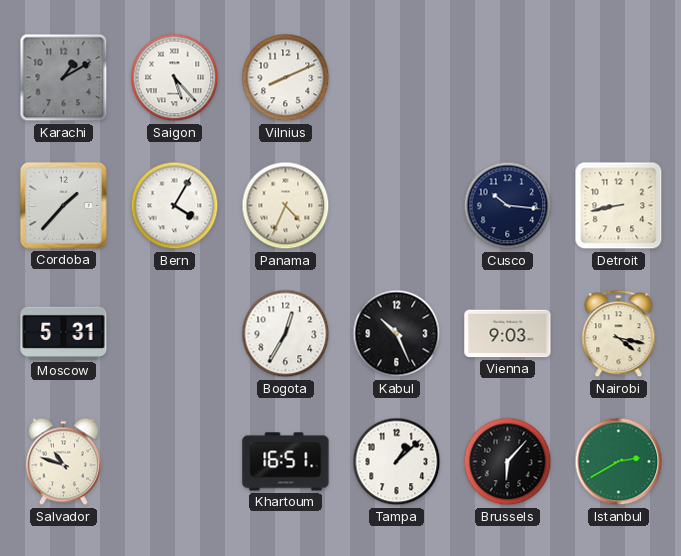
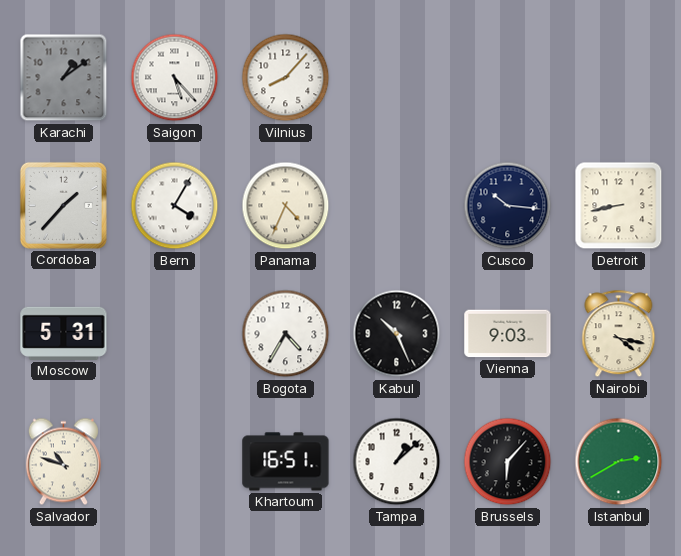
Karachi: 1:10 -> 1:09 (64, 78)
Vilnius: 8:11 -> 8:07 (286, 78)
Bogota: 12:35 -> 4:35 (286, 334)
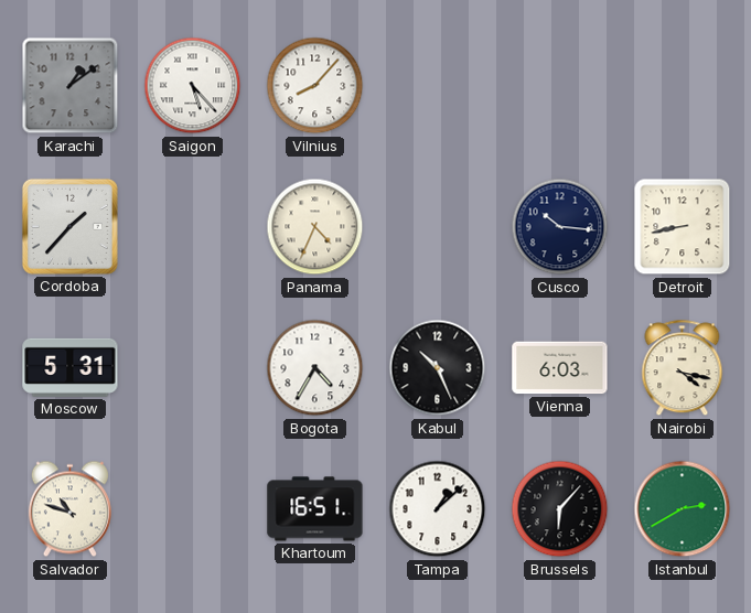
Bern: 4:05 -> none (175, 206)
Vienna: 9:03 -> 6:03 (560, 368)
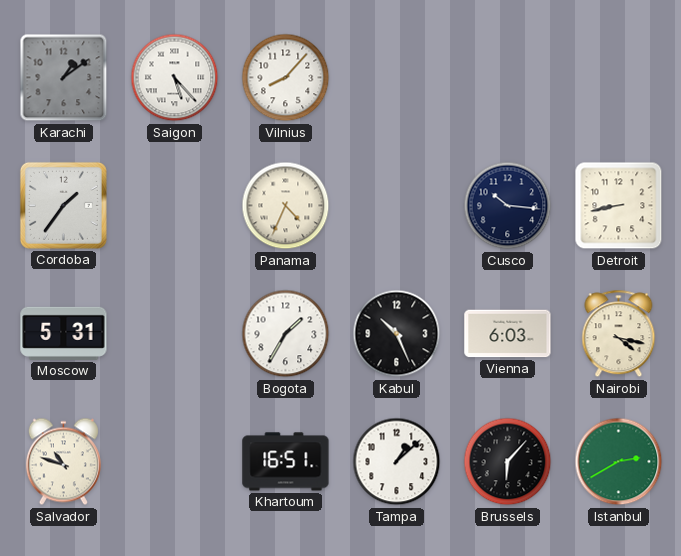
Cordoba: 1:37 -> 1:36 (63, 205)
Bogota: 4:35 -> 1:35 (286, 334)
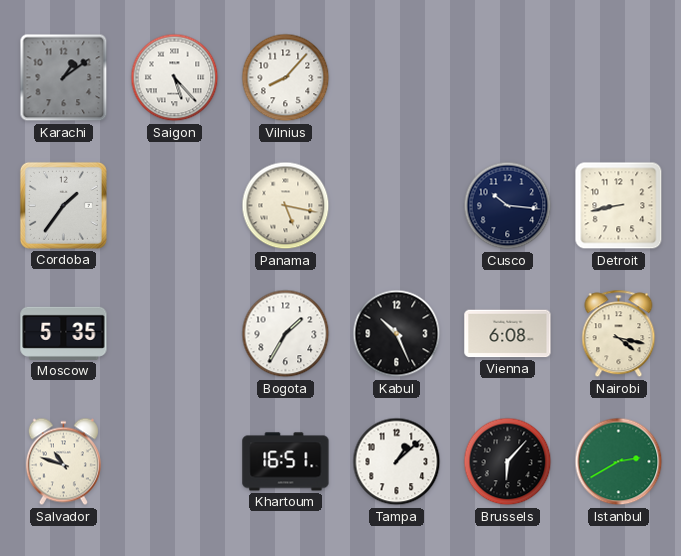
Panama: 4:34 -> 5:17 (286, 206)
Moscow: 5:31 -> 5:35 (64, 333)
Vienna: 6:03 -> 6:08 (508, 334)
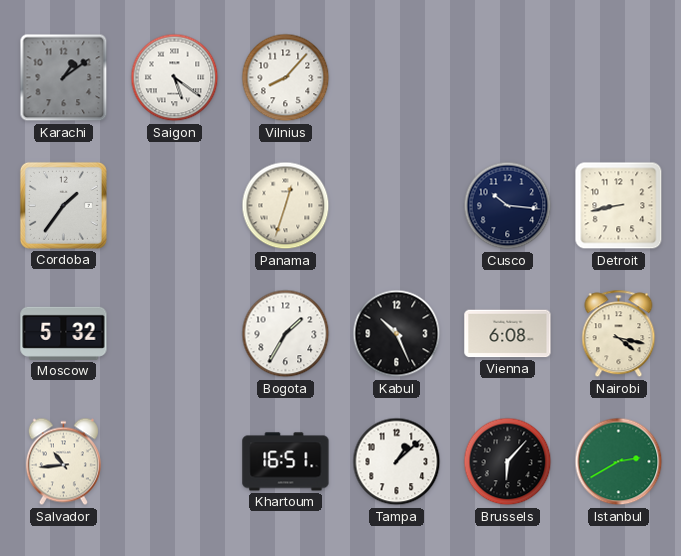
Saigon: 5:23 -> 5:21 (175, 78)
Panama: 5:17 -> 12:33 (286, 206)
Moscow: 5:35 -> 5:32 (64, 333)
Salvador: 10:48 -> 10:44 (63, 462)
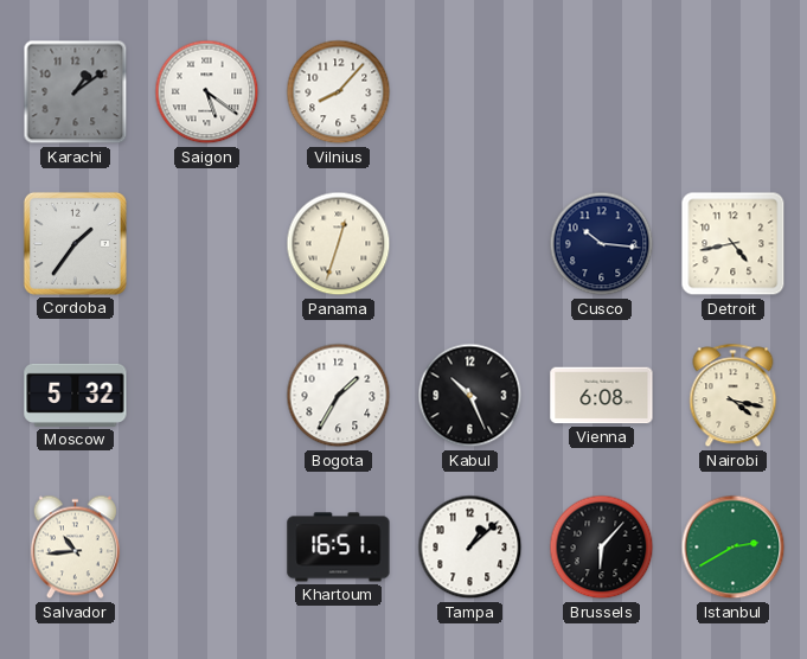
Detroit: 8:43 -> 4:43 (734, 244)
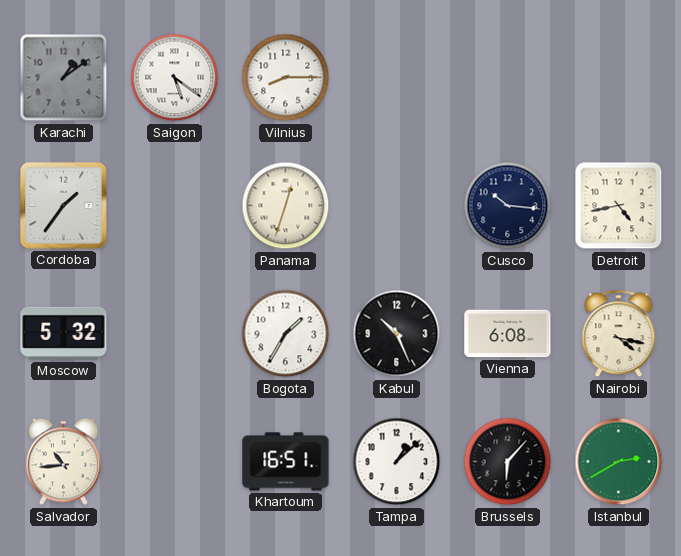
Vilnius: 8:07 -> 8:15 (286, 78)
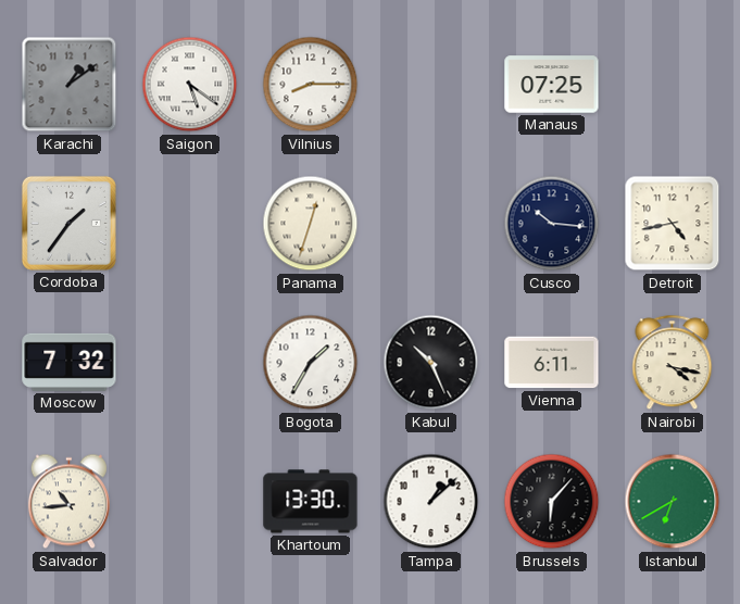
Manaus: none -> 07:25 (552, 85)
Moscow: 5:32 -> 7:32 (70, 362)
Vienna: 6:08 -> 6:11 (552, 363)
Khartoum: 16:51 -> 13:30 (311, 502)
Istanbul: 2:40 -> 6:40 (673, 502)
